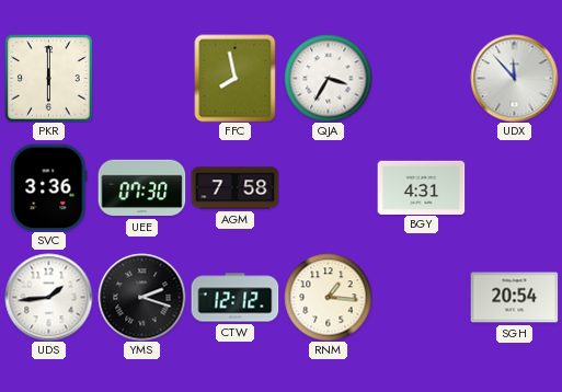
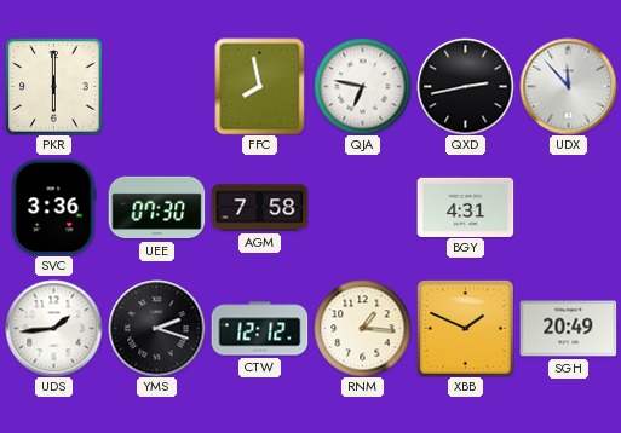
QJA: 3:35 -> 6:47 (362, 86)
QXD: none -> 2:43 (465, 86)
XBB: none -> 1:49 (465, 328)
SGH: 20:54 -> 20:49 (568, 329)
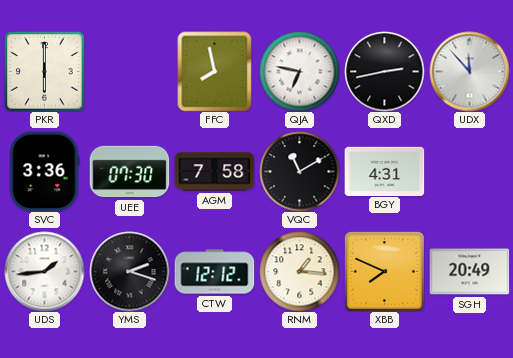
VQC: none -> 11:10 (299, 171)
XBB: 1:49 -> 7:49 (384, 271)
